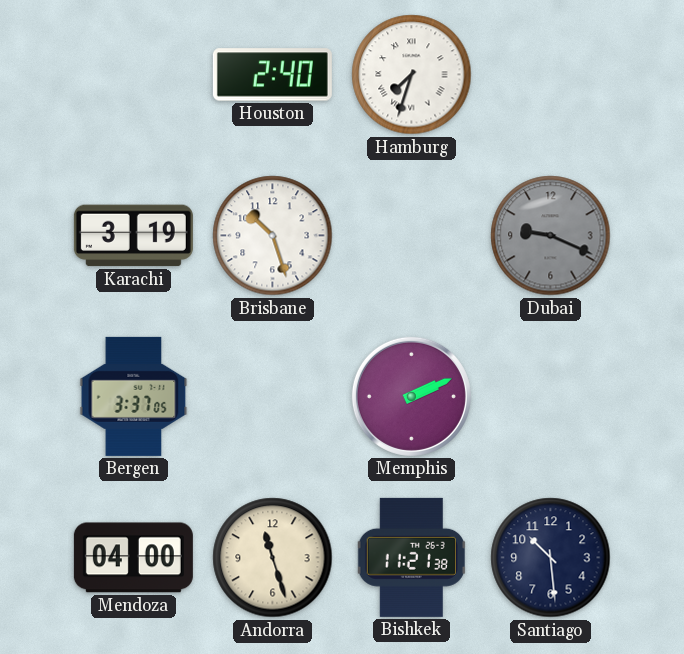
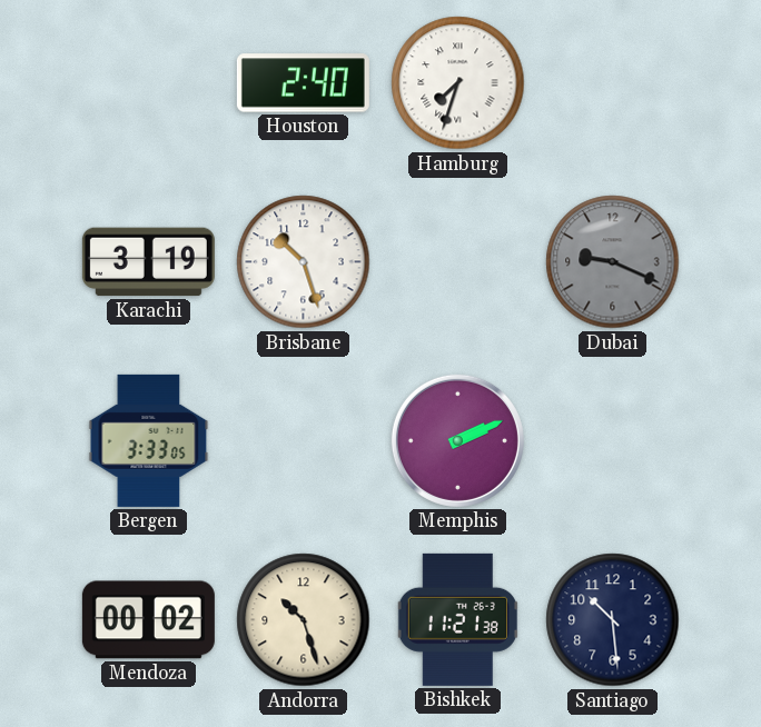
Bergen: 3:37 -> 3:33 (149, 440)
Mendoza: 04:00 -> 00:02 (148, 620)
Andorra: 11:27 -> 10:27 (304, 620)
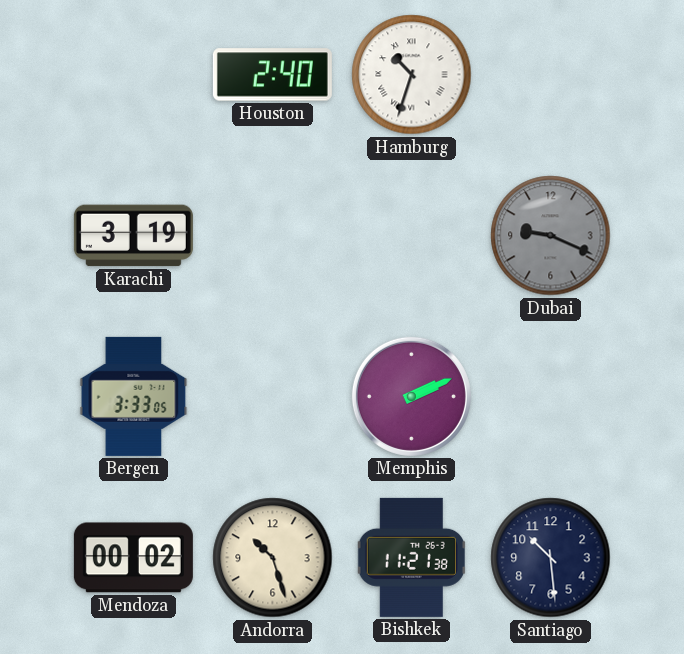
Hamburg: 7:33 -> 10:33 (412, 75)
Brisbane: 10:27 -> none (304, 262)
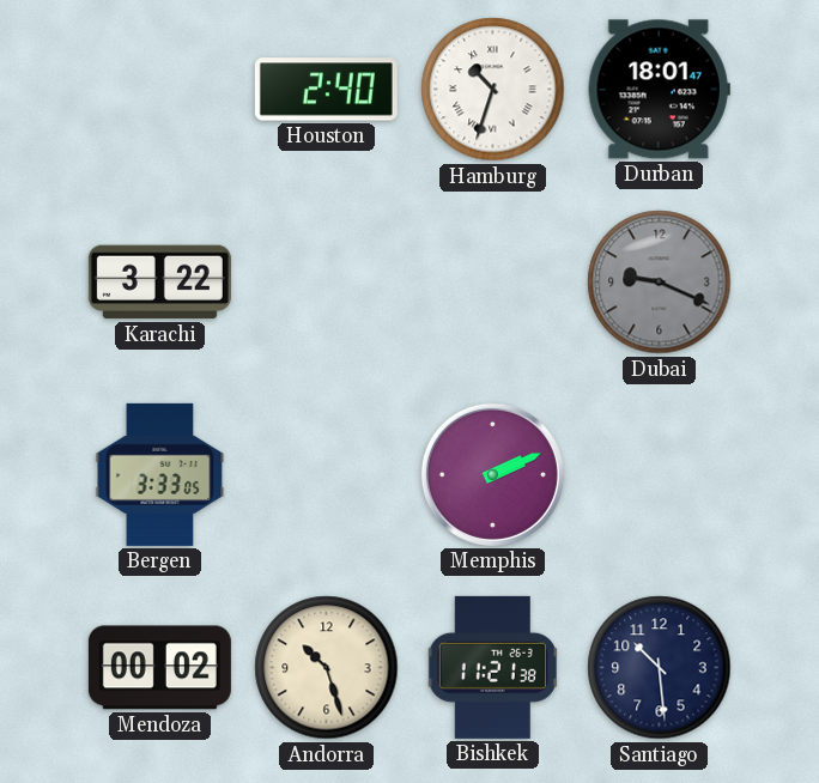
Durban: none -> 18:01 (659, 90)
Karachi: 3:19 -> 3:22 (159, 283)
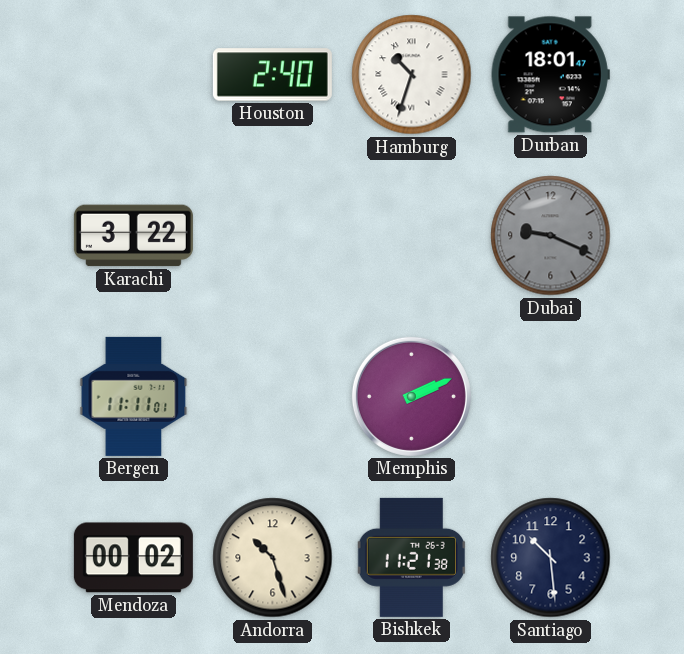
Bergen: 3:33 -> 11:11 (134, 396)
